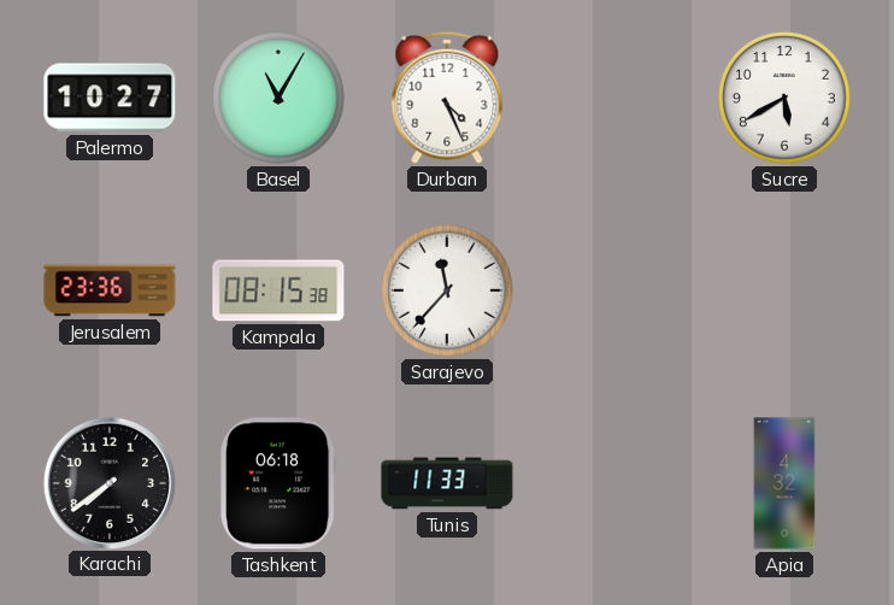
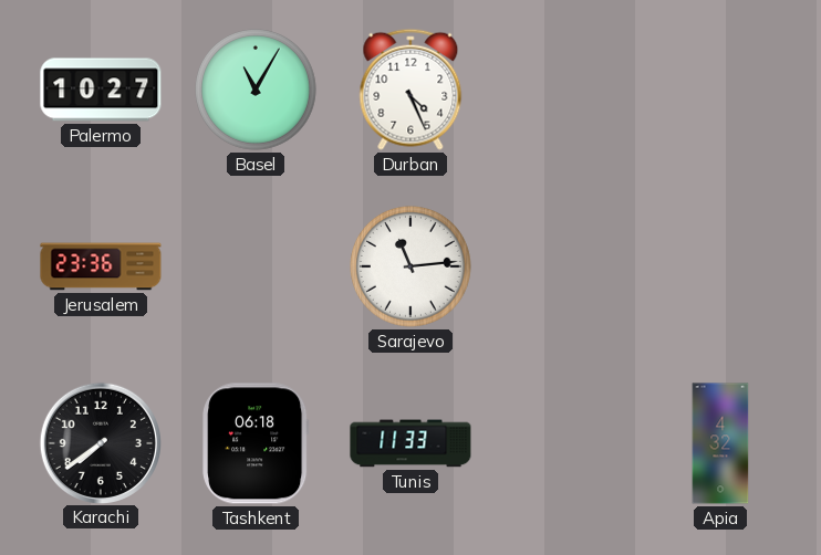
Sucre: 5:40 -> none (786, 99)
Kampala: 08:15 -> none (278, 290)
Sarajevo: 11:37 -> 11:14 (412, 268)
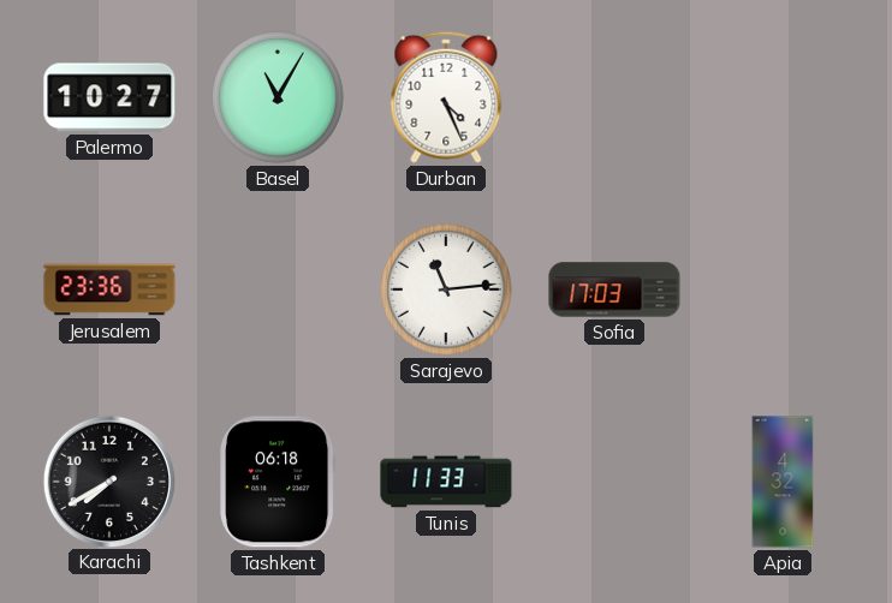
Sofia: none -> 17:03 (614, 289)
Karachi: 7:39 -> 7:40 (108, 480)
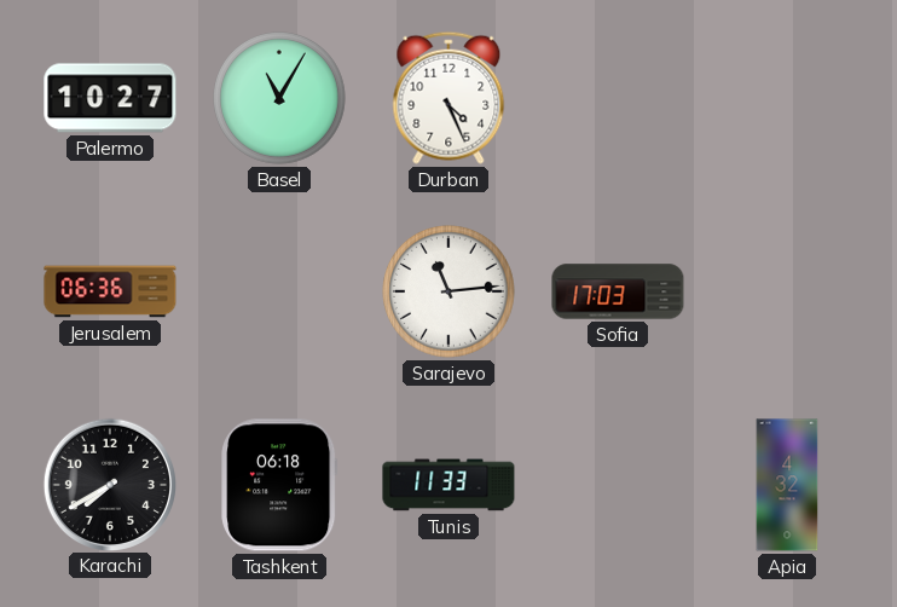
Jerusalem: 23:36 -> 06:36 (110, 291)
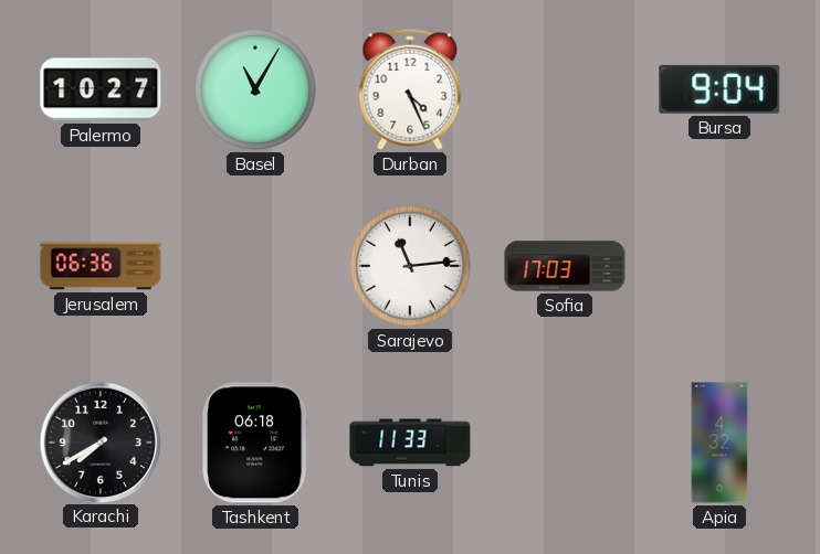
Bursa: none -> 9:04 (719, 89)
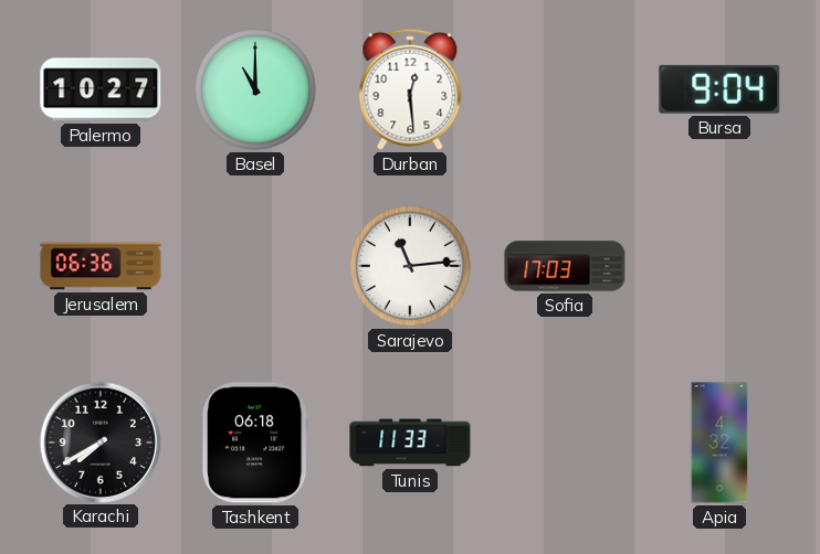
Basel: 11:05 -> 11:00 (256, 90)
Durban: 4:26 -> 12:29 (410, 89)
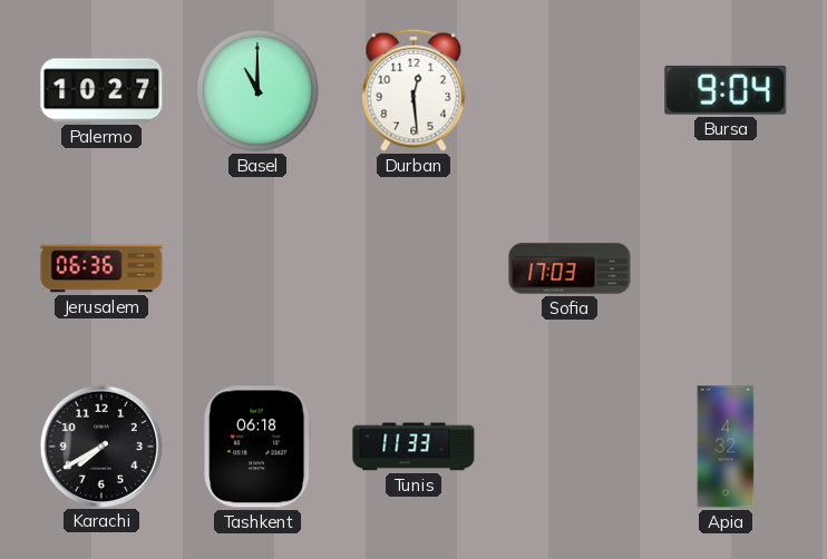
Sarajevo: 11:14 -> none (411, 267)
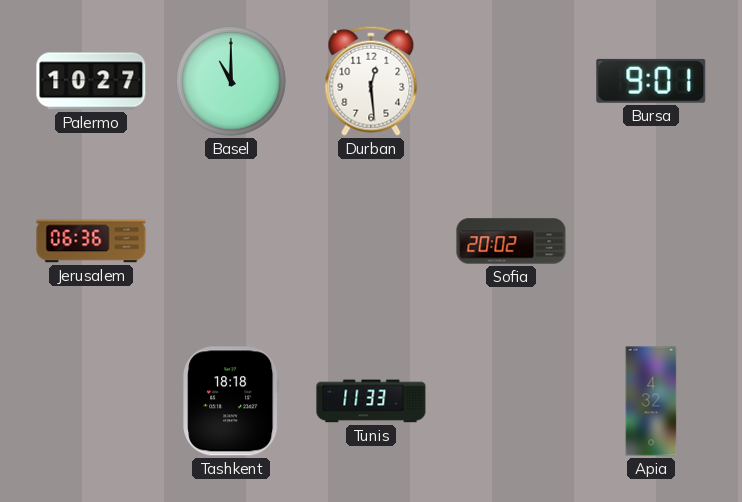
Bursa: 9:04 -> 9:01 (651, 81)
Sofia: 17:03 -> 20:02 (511, 241)
Karachi: 7:40 -> none (100, 445)
Tashkent: 06:18 -> 18:18 (231, 401)
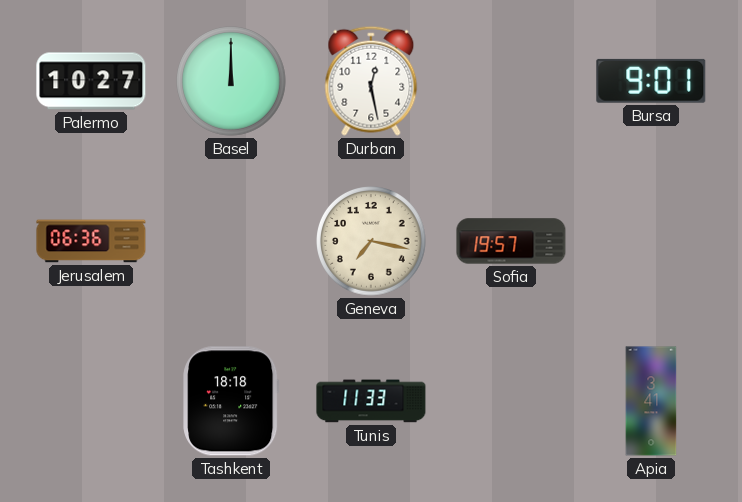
Basel: 11:00 -> 12:00 (232, 82)
Durban: 12:29 -> 12:28 (371, 81)
Geneva: none -> 7:17 (372, 242)
Sofia: 20:02 -> 19:57 (511, 241)
Apia: 4:32 -> 3:41 (651, 401)
